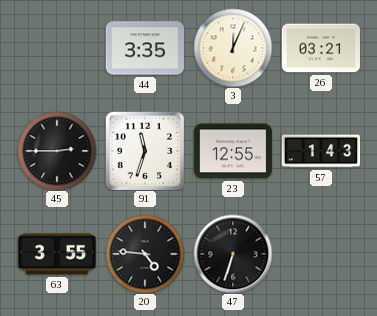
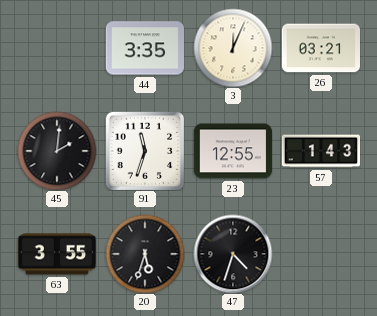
45: 2:45 -> 2:01 (57, 151)
20: 4:46 -> 5:33 (145, 254)
47: 6:33 -> 4:33 (233, 254)
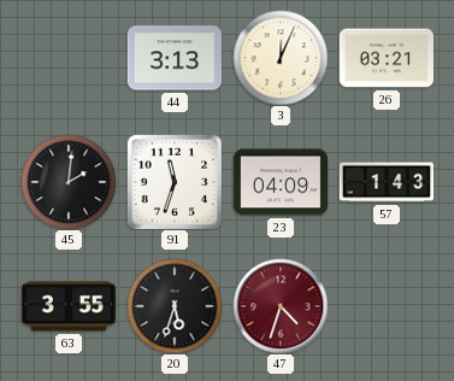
44: 3:35 -> 3:13 (173, 58)
23: 12:55 -> 04:09 (279, 182)
47 dial: black -> burgundy (281, 306)
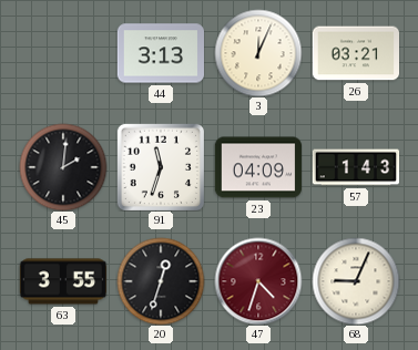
20: 5:33 -> 12:33 (161, 281)
68: none -> 9:04 (356, 281)
